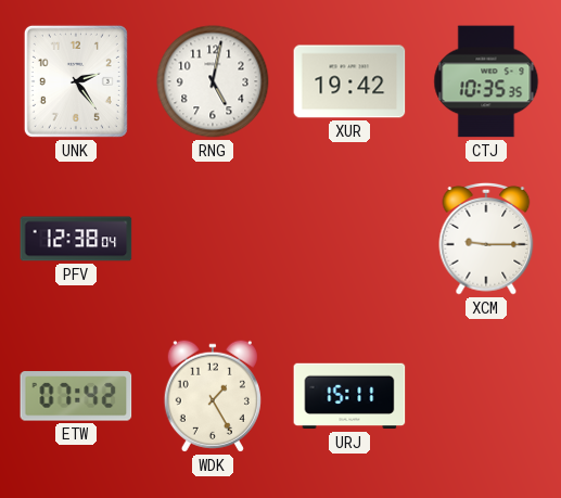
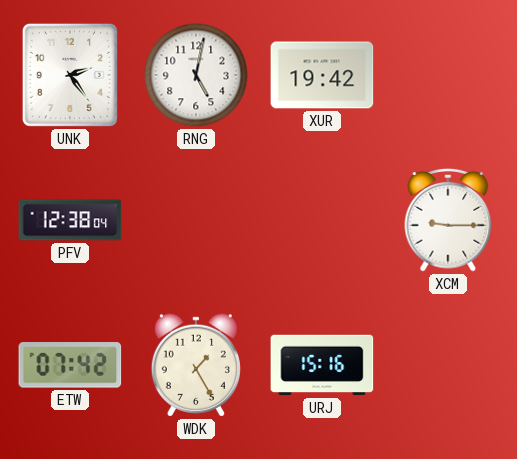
CTJ: 10:35 -> none (486, 81)
URJ: 15:11 -> 15:16 (322, 365)
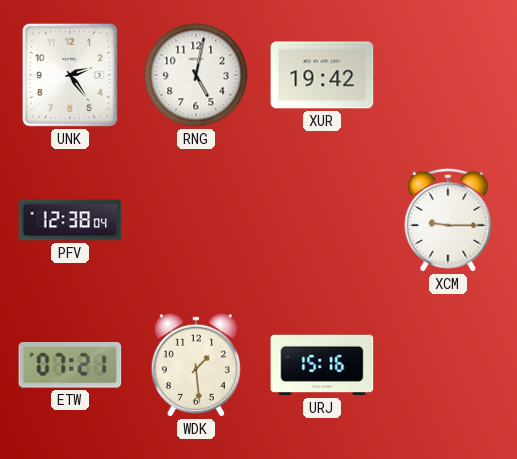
ETW: 07:42 -> 07:21 (70, 365)
WDK: 1:25 -> 1:29 (196, 365)
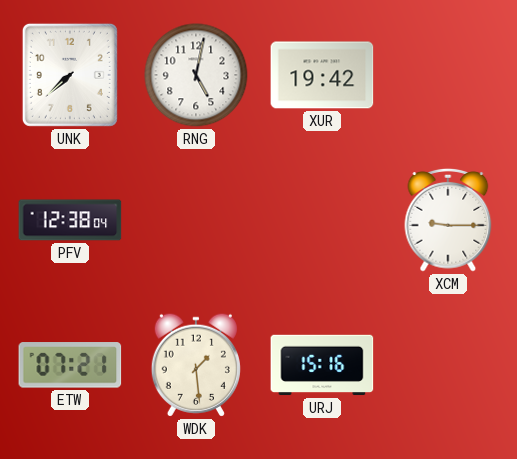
UNK: 2:24 -> 7:38 (70, 75)
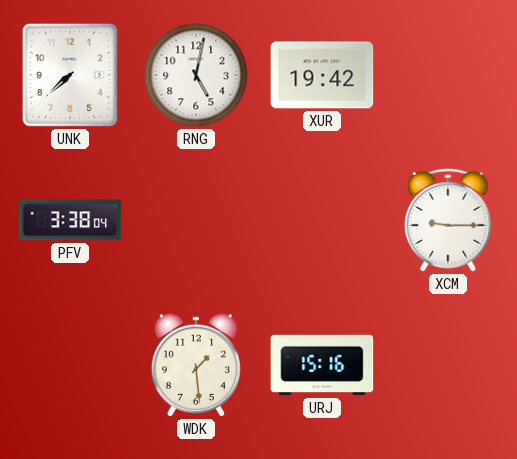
PFV: 12:38 -> 3:38 (70, 220)
ETW: 07:21 -> none (70, 365)
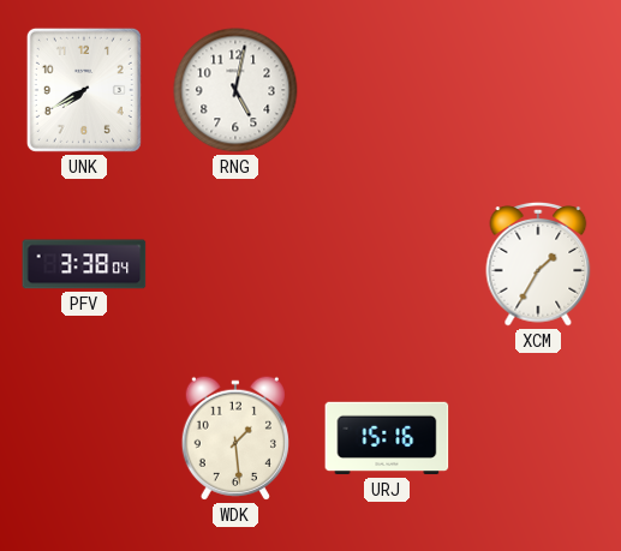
UNK: 7:38 -> 7:40 (84, 90)
XUR: 19:42 -> none (322, 75)
XCM: 9:15 -> 1:35 (538, 264)
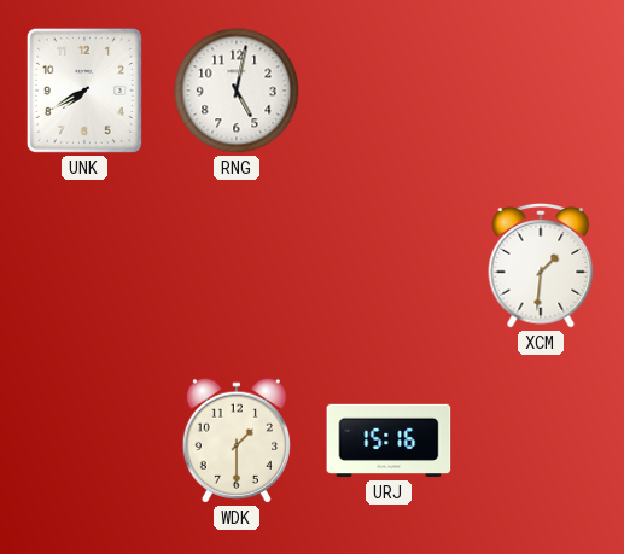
PFV: 3:38 -> none (84, 264)
XCM: 1:35 -> 1:31 (541, 266)
WDK: 1:29 -> 1:30 (237, 441)
